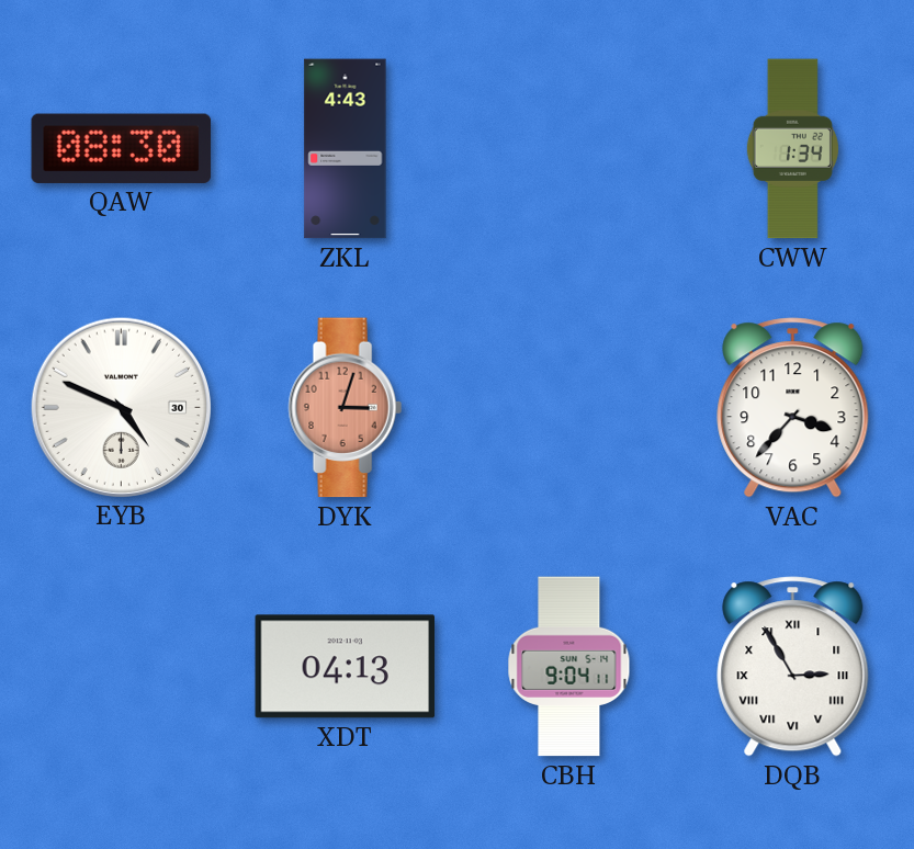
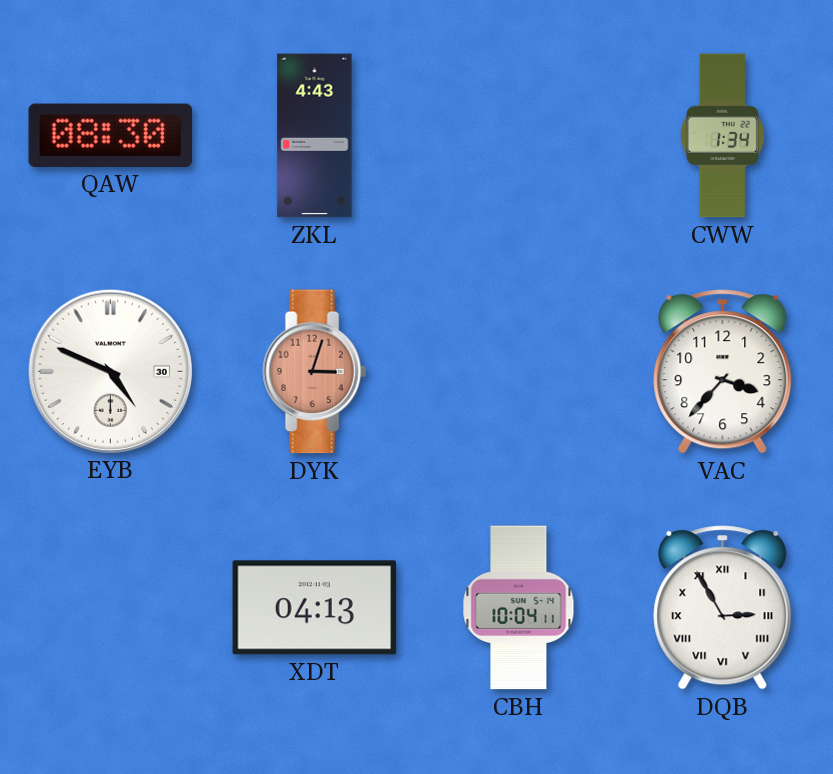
CBH: 9:04 -> 10:04 (519, 608)
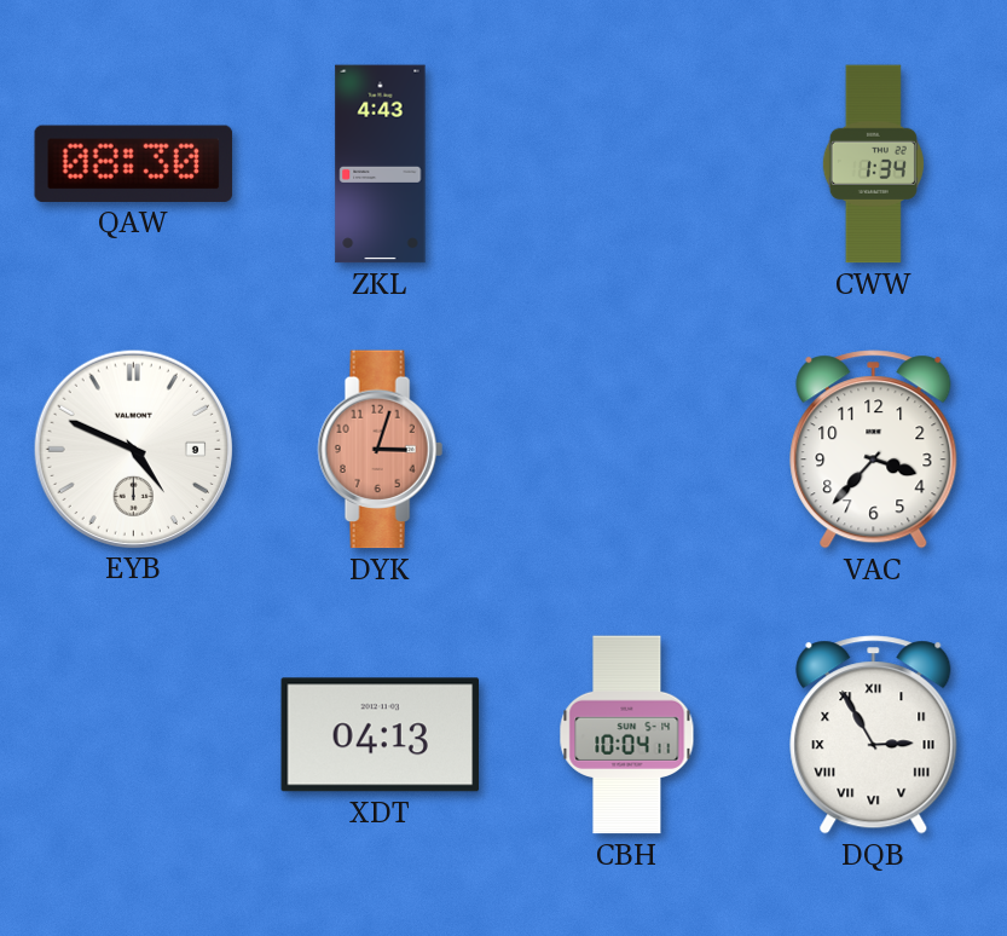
EYB date: 30 -> 9 (133, 449)
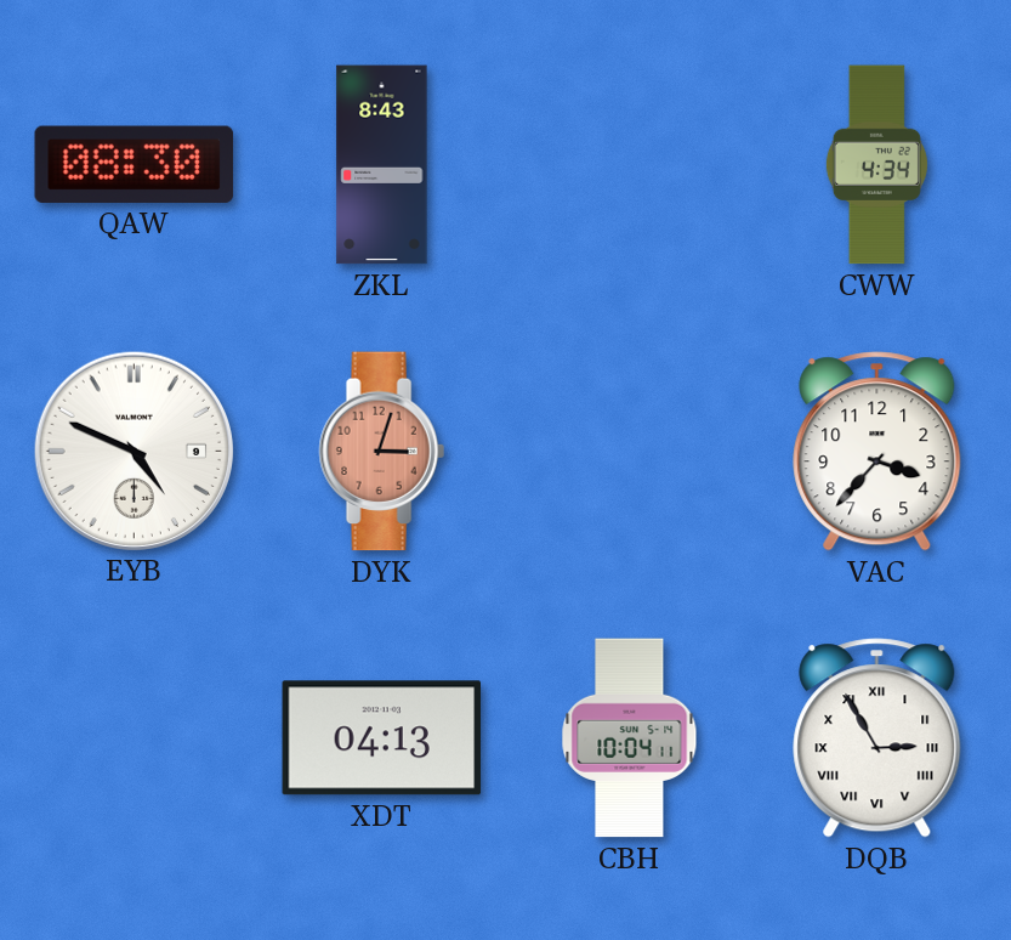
ZKL: 4:43 -> 8:43 (382, 165)
CWW: 1:34 -> 4:34 (876, 165)
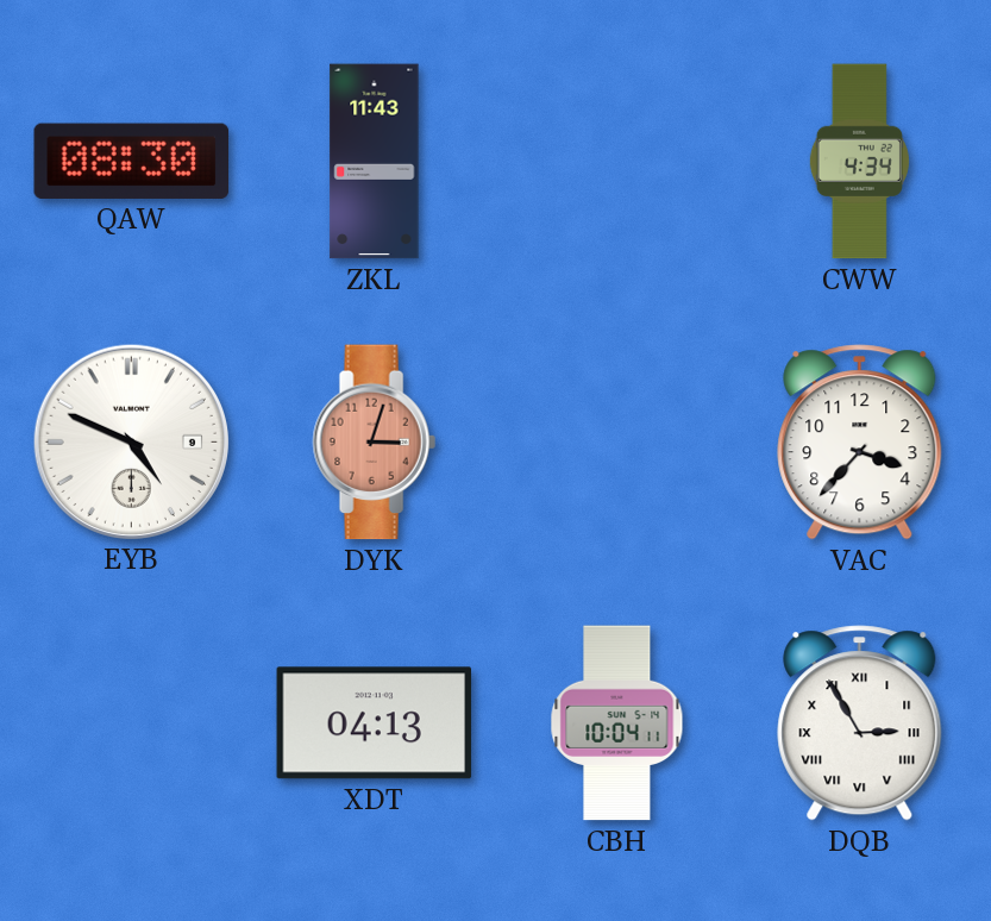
ZKL: 8:43 -> 11:43 (375, 162)
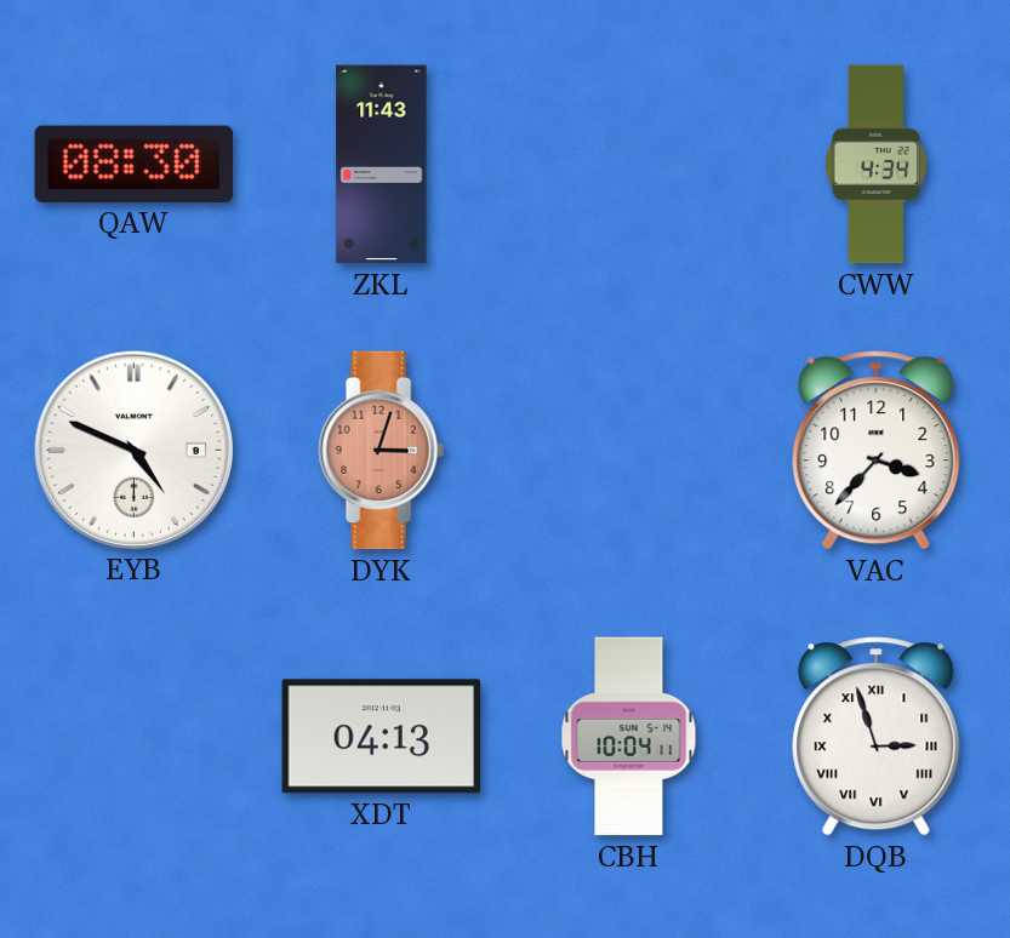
DQB: 2:55 -> 2:57 (877, 737)
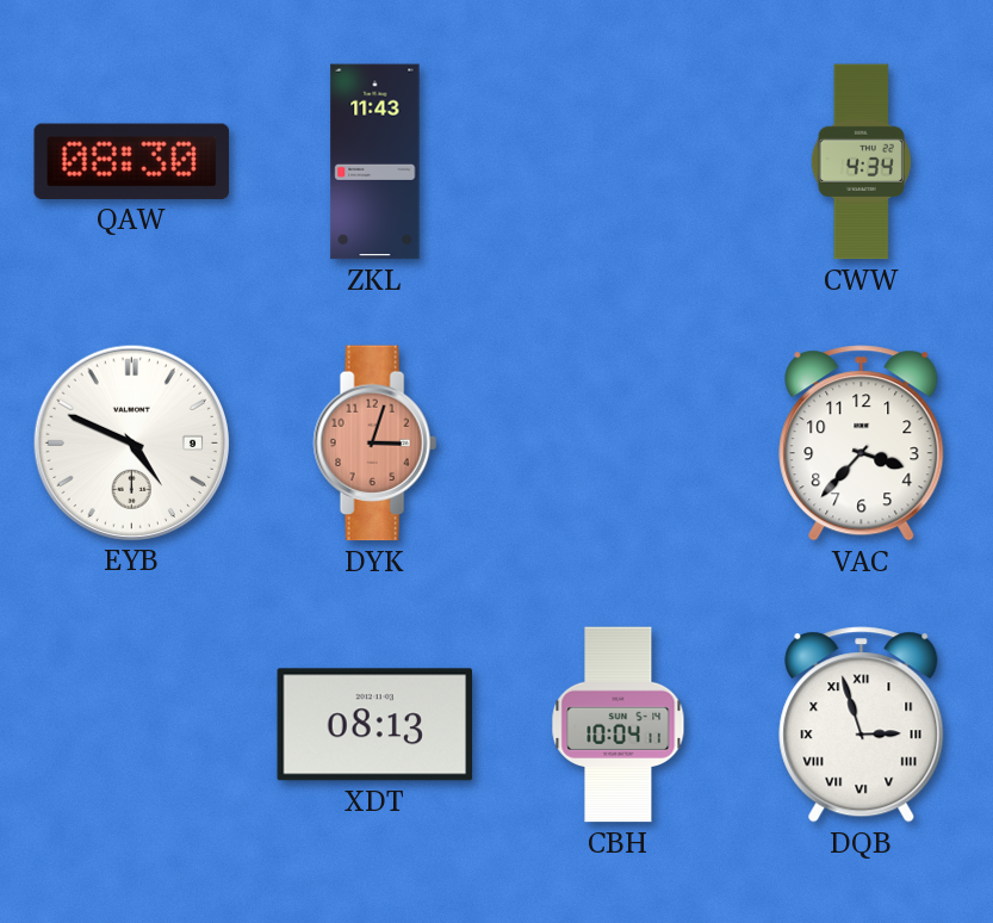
XDT: 04:13 -> 08:13 (376, 725)
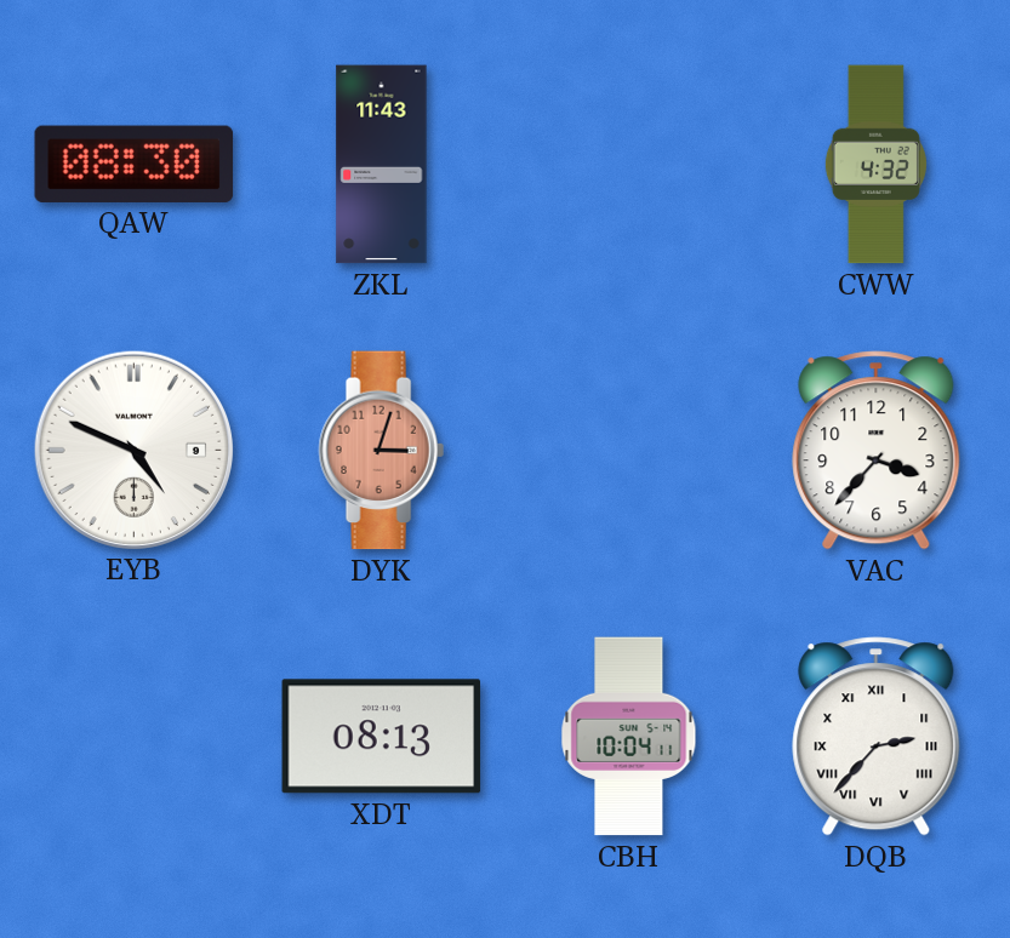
CWW: 4:34 -> 4:32 (875, 165)
DQB: 2:57 -> 2:37 (877, 737)
